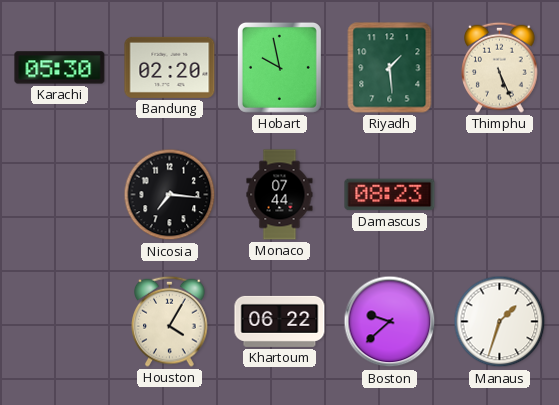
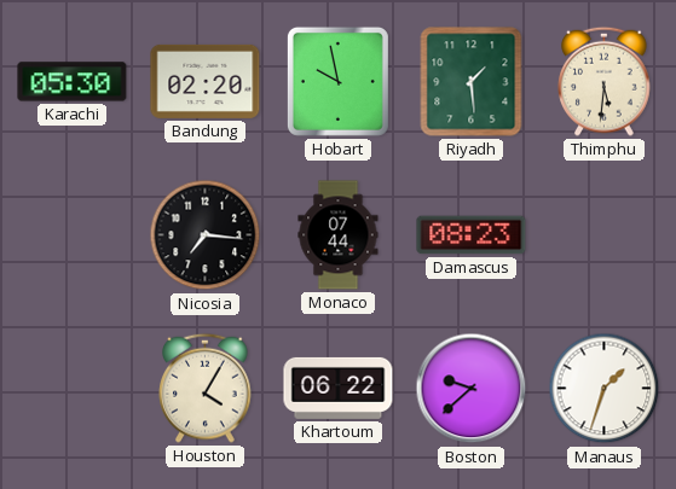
Thimphu: 5:26 -> 5:31 (605, 81)
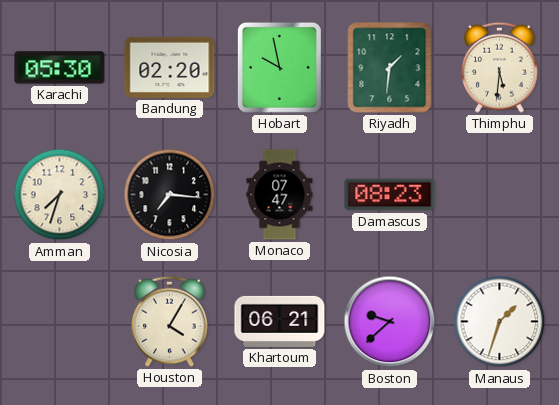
Riyadh: 1:29 -> 1:31 (390, 68)
Amman: none -> 7:33 (60, 195)
Monaco: 07:44 -> 07:47 (280, 195)
Khartoum: 06:22 -> 06:21 (280, 321)
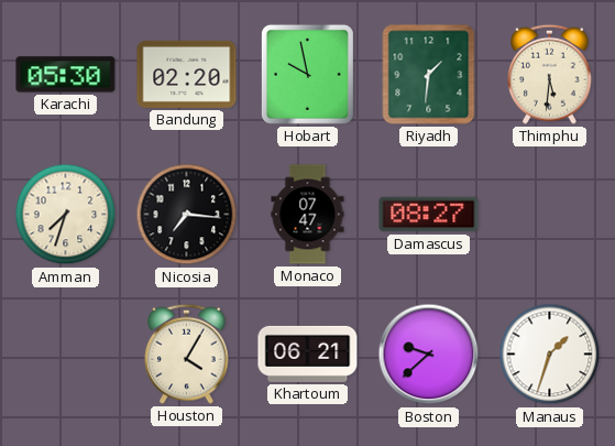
Damascus: 08:23 -> 08:27 (429, 215)
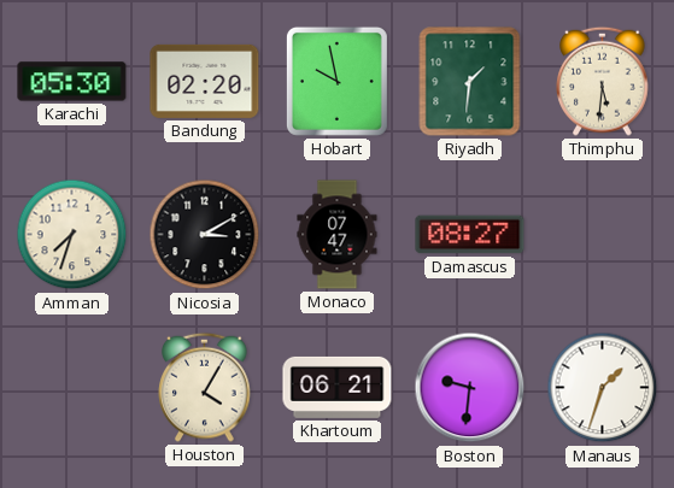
Nicosia: 7:16 -> 3:10 (205, 235)
Boston: 9:38 -> 9:31 (470, 388)
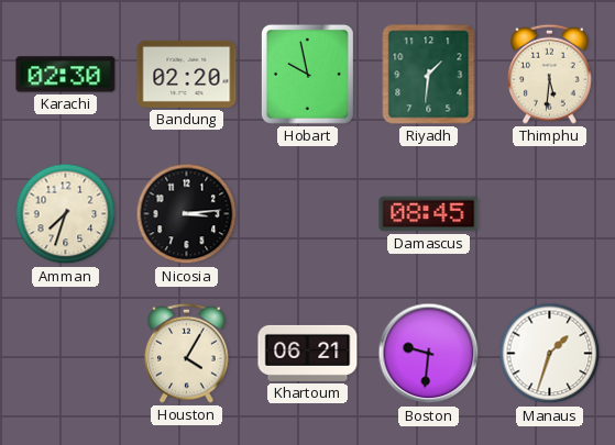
Karachi: 05:30 -> 02:30 (66, 75)
Nicosia: 3:10 -> 3:14 (187, 214)
Monaco: 07:47 -> none (338, 235)
Damascus: 08:27 -> 08:45 (429, 214)
